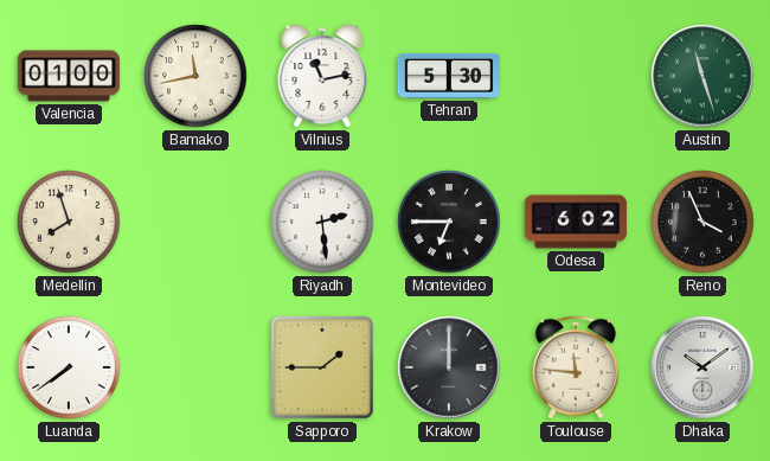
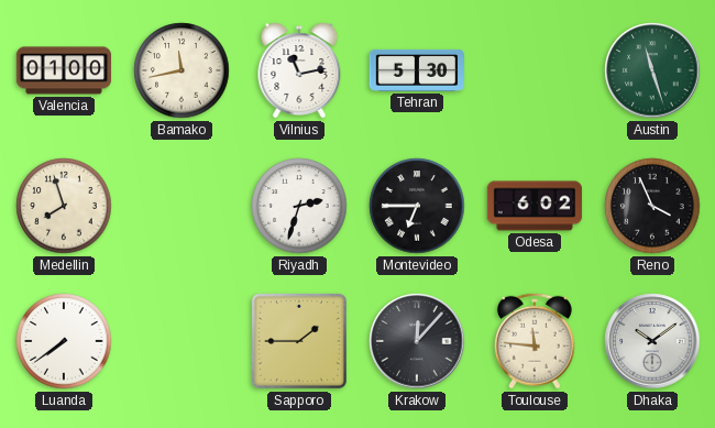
Riyadh: 2:29 -> 2:33 (299, 206)
Krakow: 12:00 -> 12:07 (417, 341)
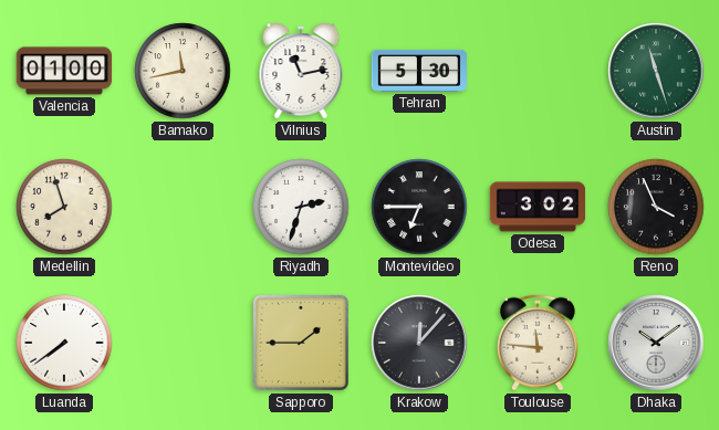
Odesa: 6:02 -> 3:02 (538, 207)
